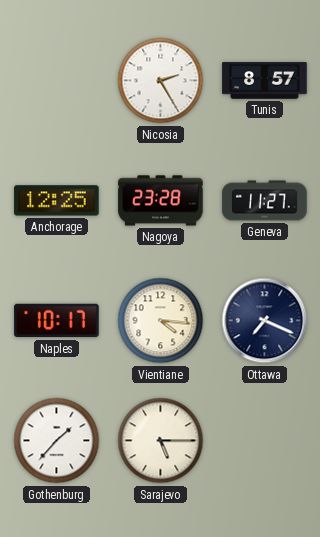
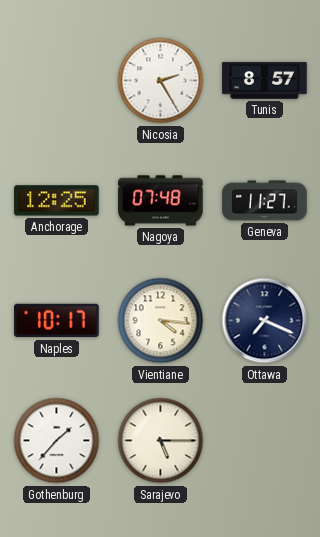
Nagoya: 23:28 -> 07:48 (161, 201)
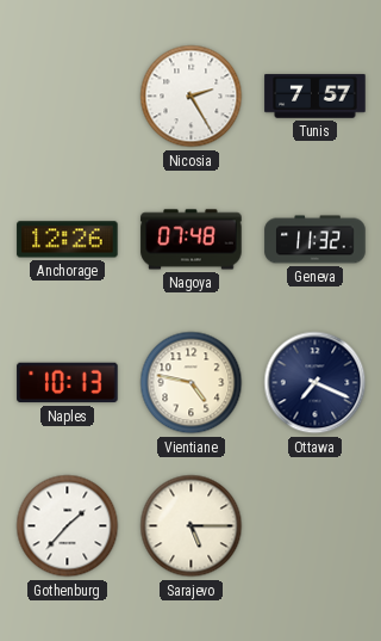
Tunis: 8:57 -> 7:57 (316, 97)
Anchorage: 12:25 -> 12:26 (68, 240)
Geneva: 11:27 -> 11:32 (316, 240)
Naples: 10:17 -> 10:13 (68, 383)
Vientiane: 4:16 -> 4:47 (192, 383)
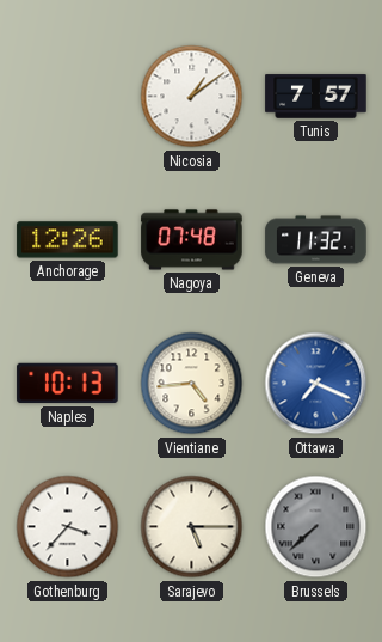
Nicosia: 2:25 -> 1:09 (192, 97)
Vientiane: 4:47 -> 4:44 (192, 384)
Ottawa dial: navy -> blue (316, 384)
Gothenburg: 1:37 -> 3:37 (68, 527)
Brussels: none -> 7:38 (316, 527)
